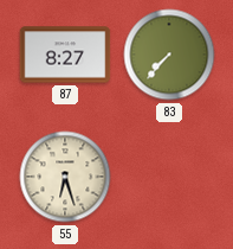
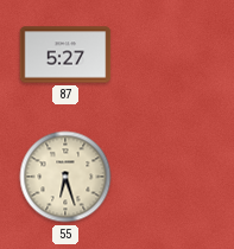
87: 8:27 -> 5:27 (65, 55)
83: 7:37 -> none (169, 55)
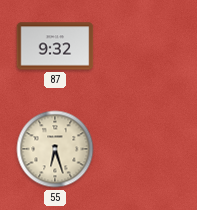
87: 5:27 -> 9:32 (55, 46)
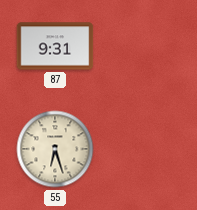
87: 9:32 -> 9:31 (55, 46)
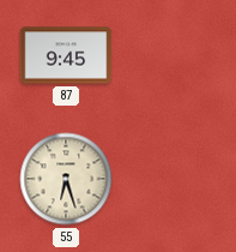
87: 9:31 -> 9:45 (66, 55)
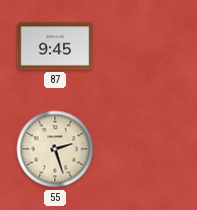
55: 6:27 -> 2:27 (55, 149)
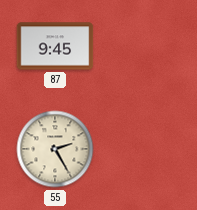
55: 2:27 -> 2:25 (55, 149)
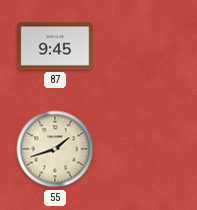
55: 2:25 -> 1:42 (55, 149)
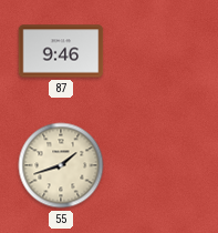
87: 9:45 -> 9:46 (61, 51)
